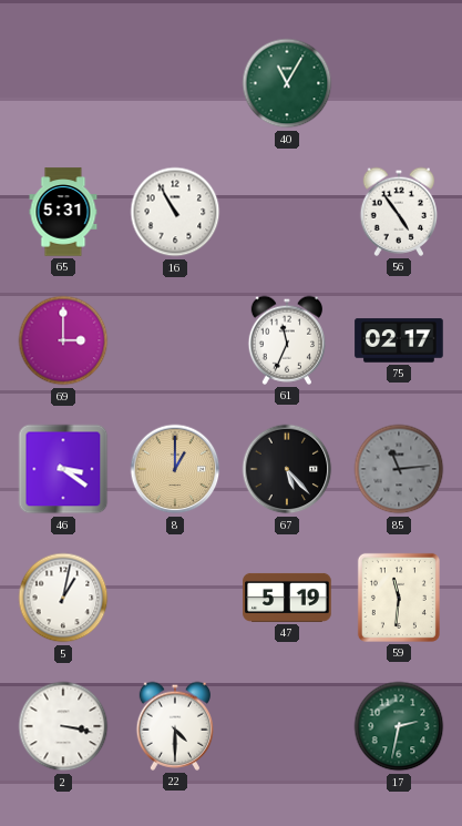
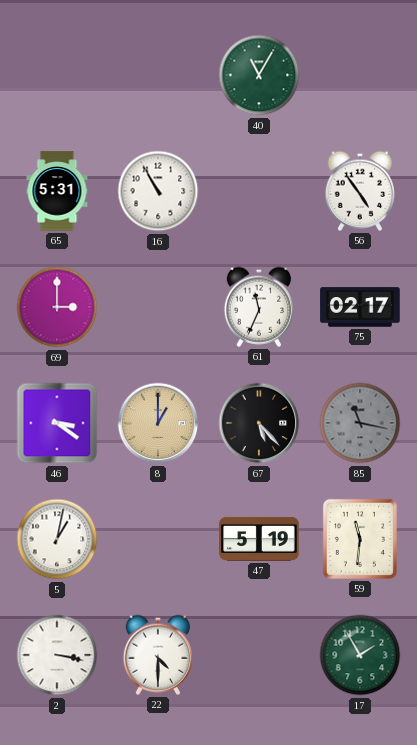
85: 11:14 -> 11:17 (360, 423)
17: 2:32 -> 1:55 (360, 655)
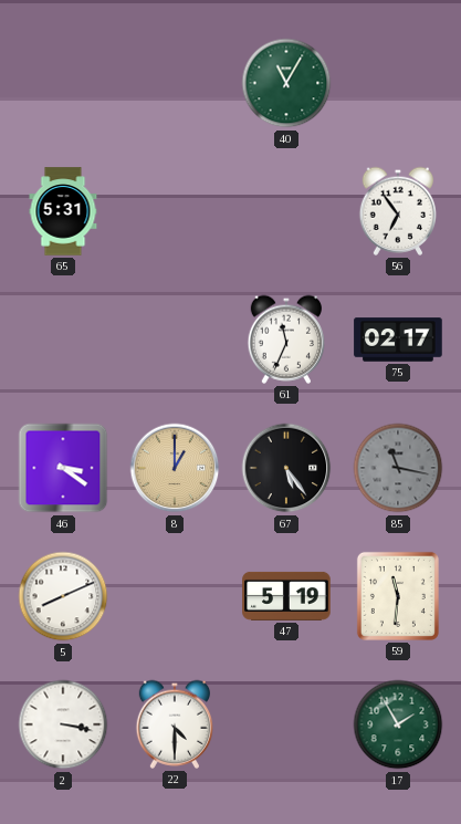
16: 10:55 -> none (158, 191)
56: 4:54 -> 6:54 (397, 211)
69: 3:00 -> none (57, 307)
67: 5:23 -> 5:24 (286, 468)
5: 1:02 -> 8:11 (63, 596)
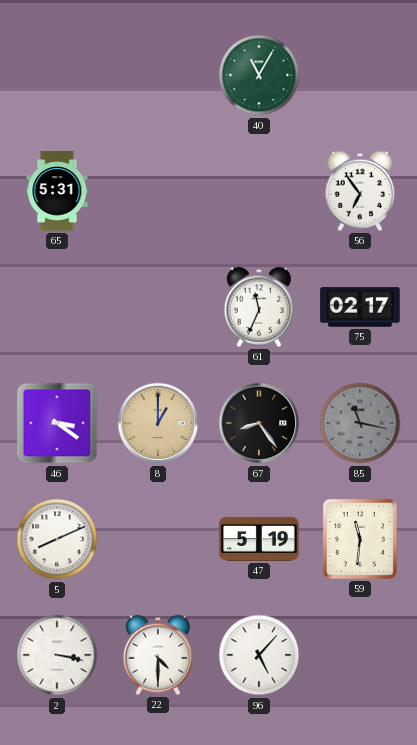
67: 5:24 -> 8:24 (259, 423)
96: none -> 5:07 (259, 655)
17: 1:55 -> none (398, 724)
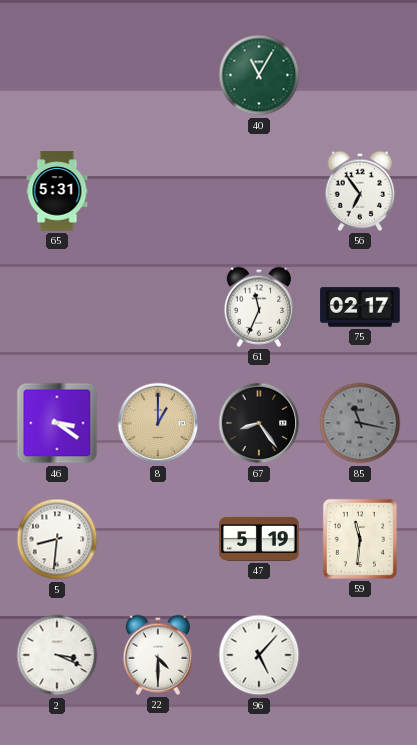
5: 8:11 -> 8:31 (57, 539)
2: 3:17 -> 3:19 (57, 655)
